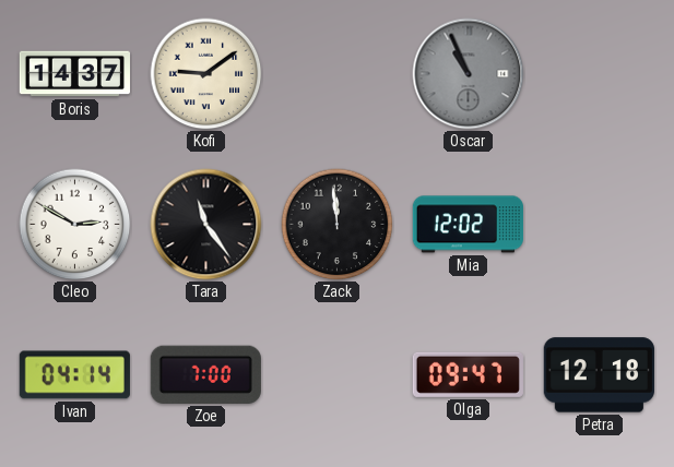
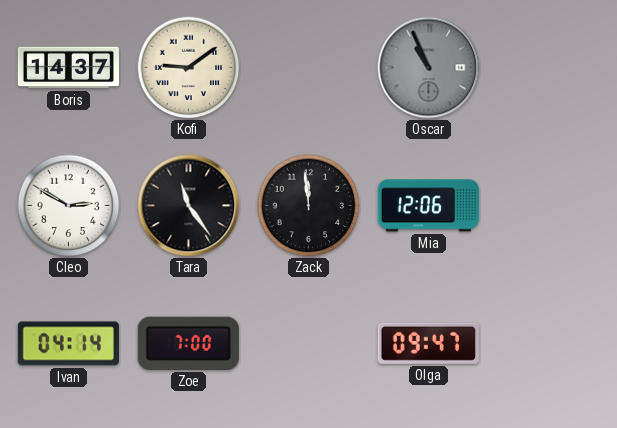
Mia: 12:02 -> 12:06 (428, 206)
Petra: 12:18 -> none (599, 375)
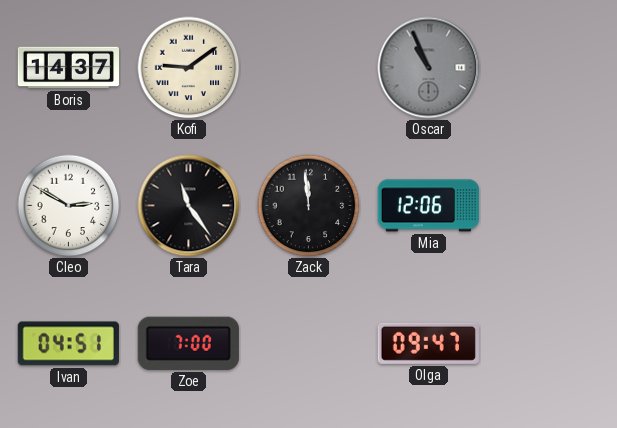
Ivan: 04:14 -> 04:51 (68, 344)
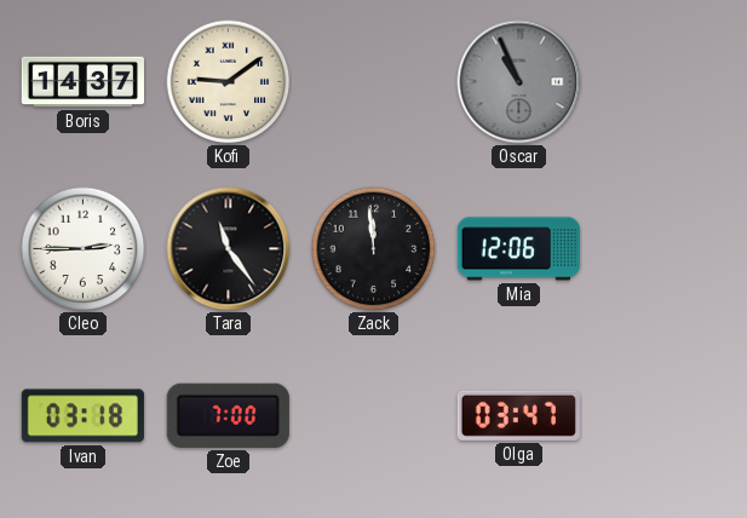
Cleo: 2:50 -> 2:45 (84, 249)
Ivan: 04:51 -> 03:18 (82, 416)
Olga: 09:47 -> 03:47 (518, 415)
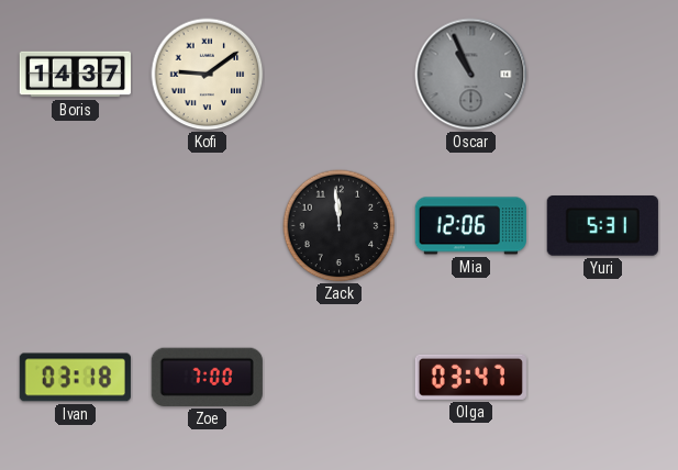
Cleo: 2:45 -> none (84, 249)
Tara: 11:24 -> none (229, 249)
Yuri: none -> 5:31 (602, 226)
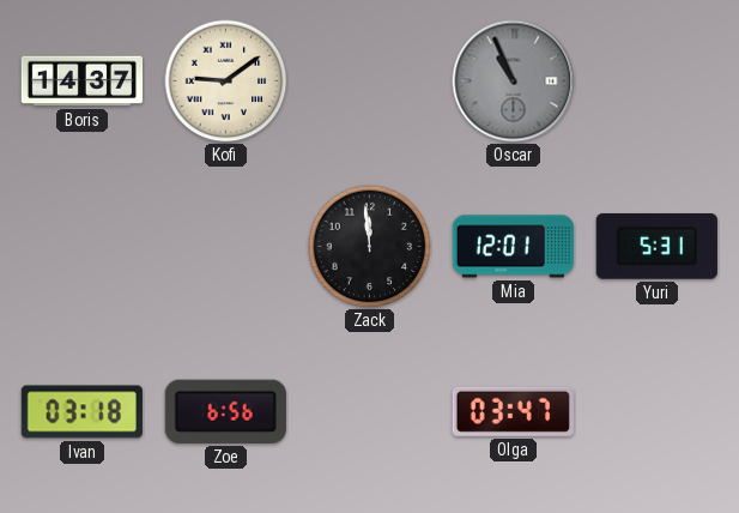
Mia: 12:06 -> 12:01 (513, 247)
Zoe: 7:00 -> 6:56 (225, 411)
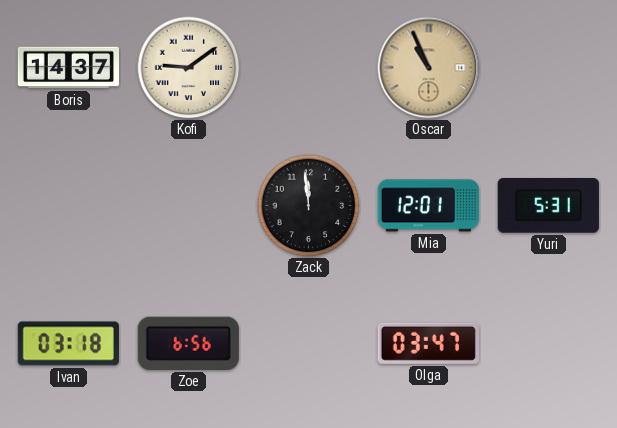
Oscar dial: grey -> champagne (429, 68)
